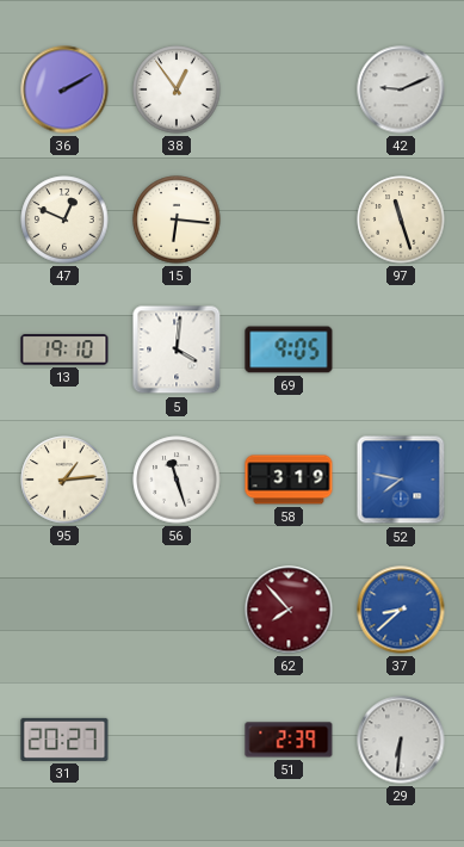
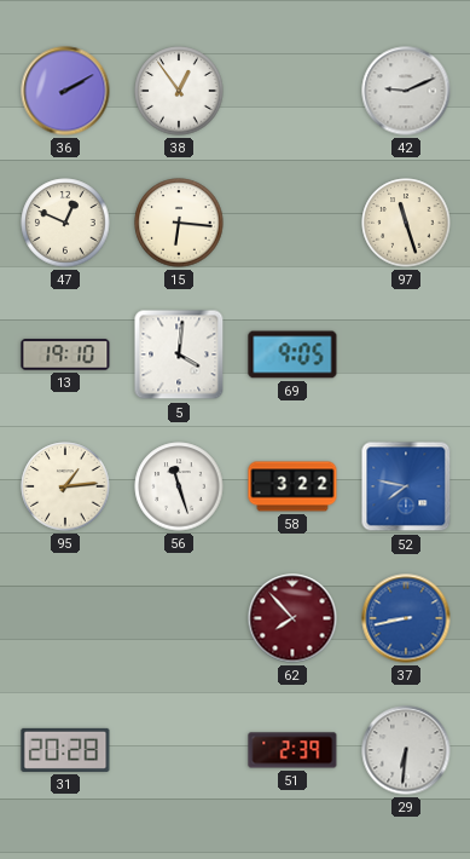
58: 3:19 -> 3:22 (292, 486)
37: 8:38 -> 8:43 (406, 618)
31: 20:27 -> 20:28 (65, 750)
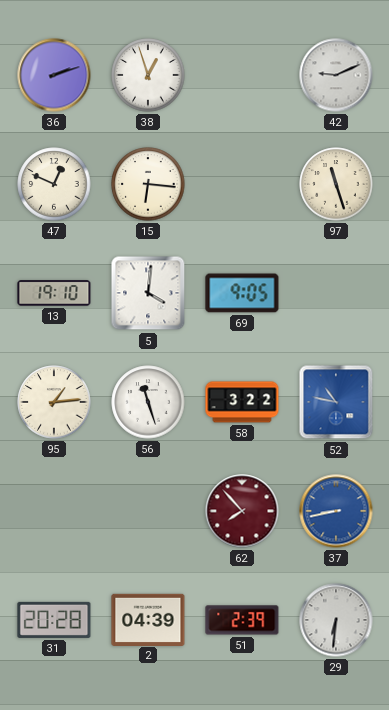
36: 2:10 -> 2:12 (54, 75)
38: 12:54 -> 12:57 (148, 75)
52: 7:47 -> 10:47 (336, 402)
2: none -> 04:39 (148, 619)
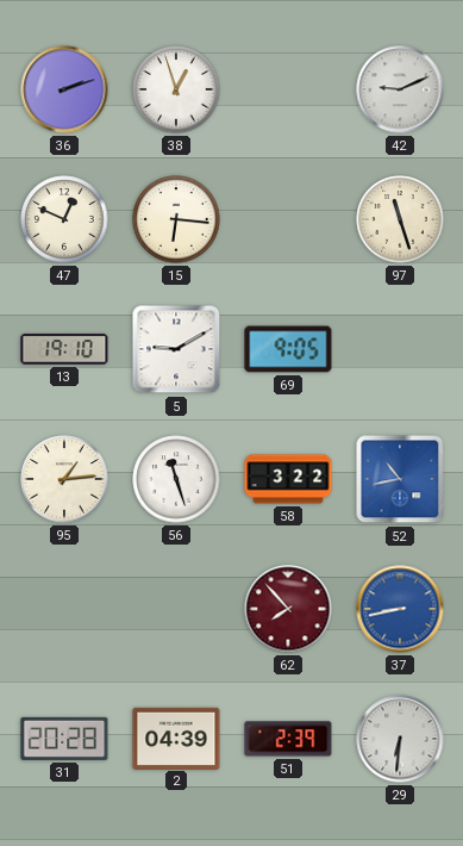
5: 4:01 -> 9:10 (176, 349)
52: 10:47 -> 10:43 (400, 479)
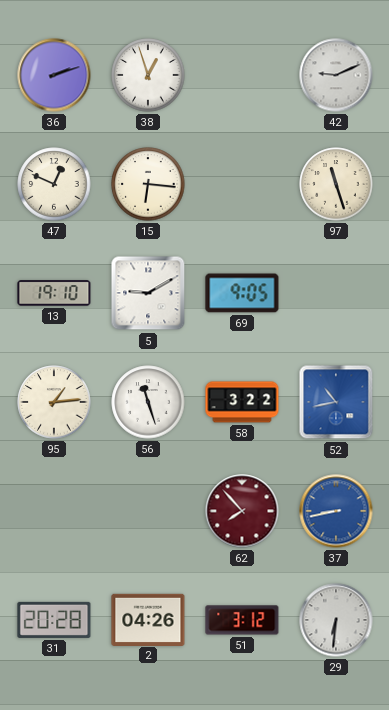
2: 04:39 -> 04:26 (148, 619)
51: 2:39 -> 3:12 (242, 620)
